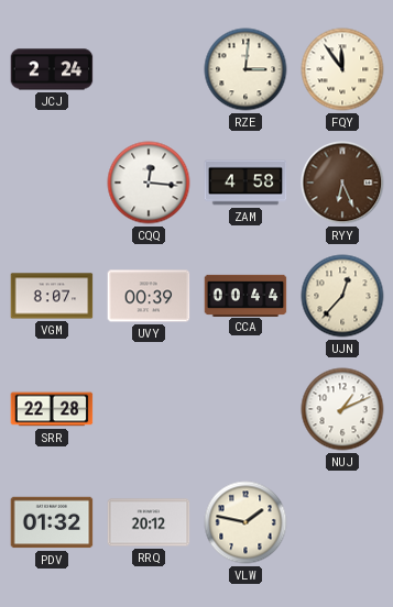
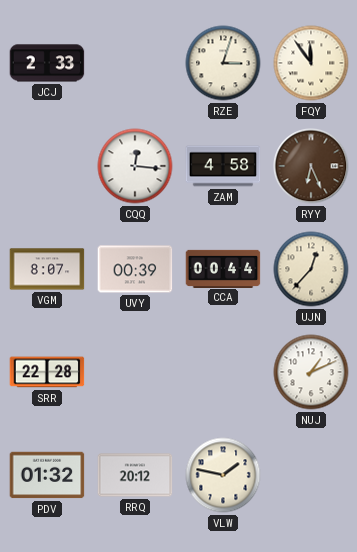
JCJ: 2:24 -> 2:33 (47, 63)
RZE: 3:01 -> 3:03 (223, 63)
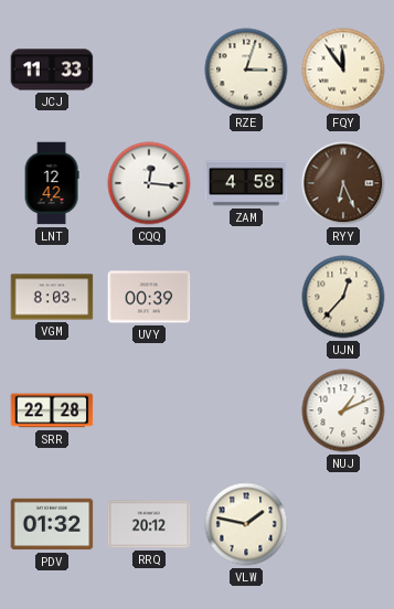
JCJ: 2:33 -> 11:33 (52, 70)
LNT: none -> 12:42 (52, 183)
VGM: 8:07 -> 8:03 (52, 297)
CCA: 00:44 -> none (223, 268)
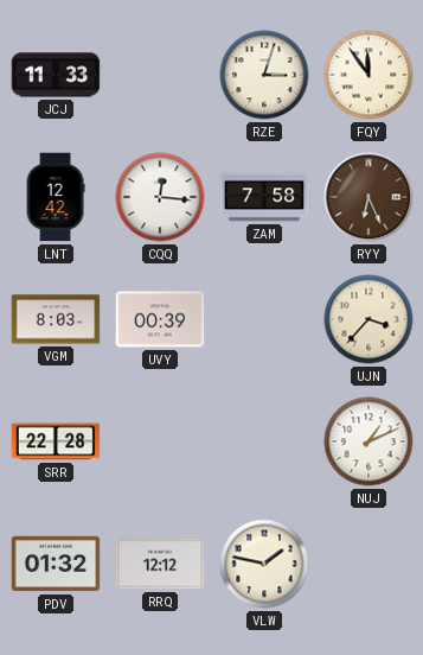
ZAM: 4:58 -> 7:58 (264, 197)
UJN: 12:37 -> 3:37 (368, 319)
RRQ: 20:12 -> 12:12 (160, 564)
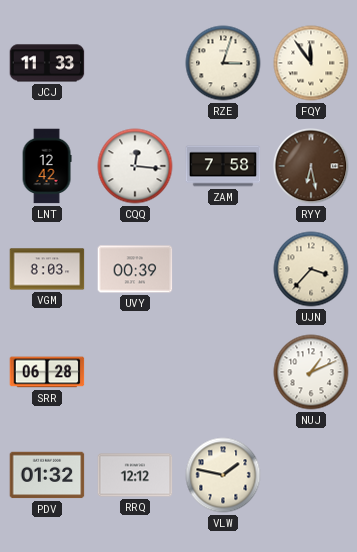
RYY: 6:26 -> 6:28 (311, 166)
SRR: 22:28 -> 06:28 (47, 372)
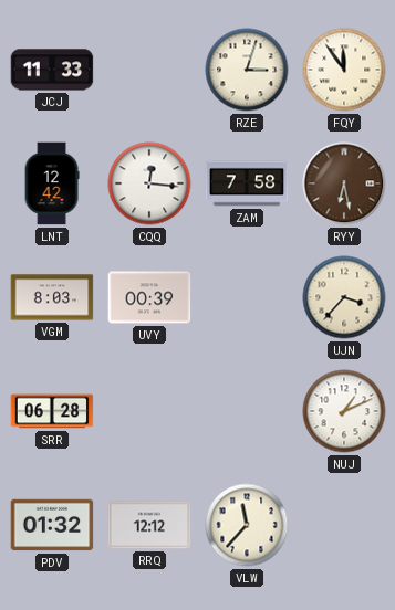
VLW: 1:47 -> 11:37 (247, 525)
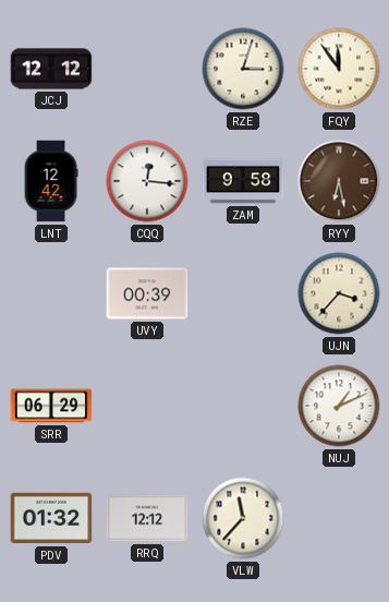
JCJ: 11:33 -> 12:12 (51, 69)
ZAM: 7:58 -> 9:58 (243, 181)
VGM: 8:03 -> none (52, 297)
SRR: 06:28 -> 06:29 (51, 406)
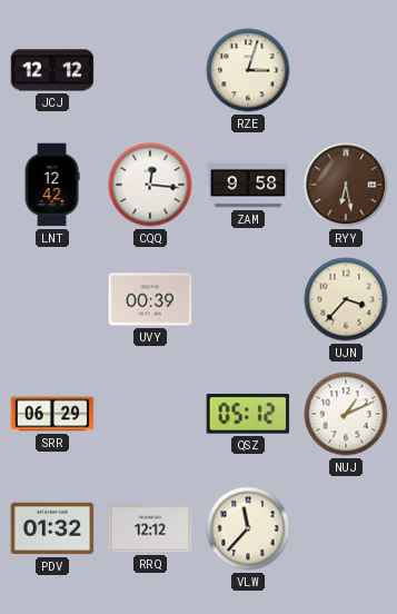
FQY: 11:54 -> none (339, 69)
QSZ: none -> 05:12 (248, 414)
